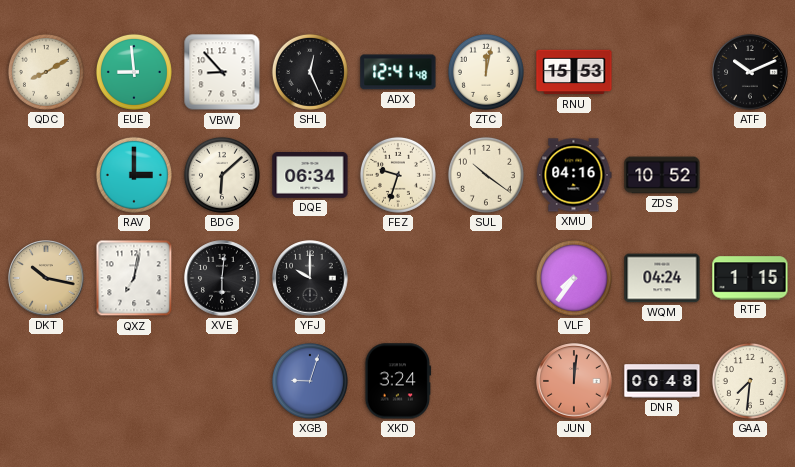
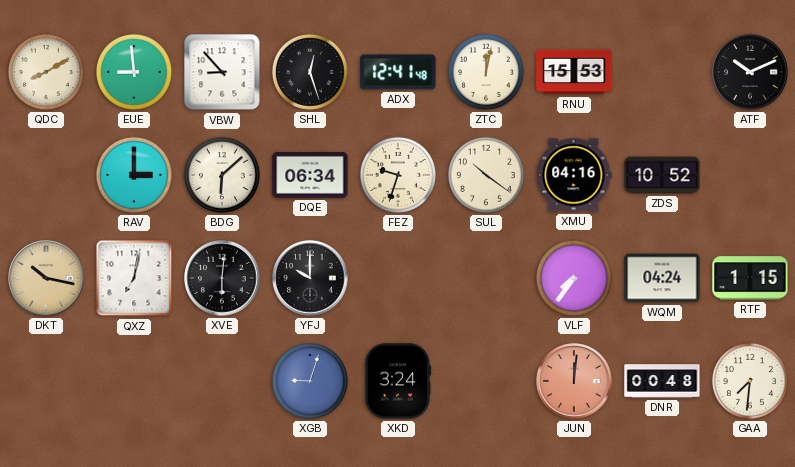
SHL: 12:26 -> 12:27 (310, 72)
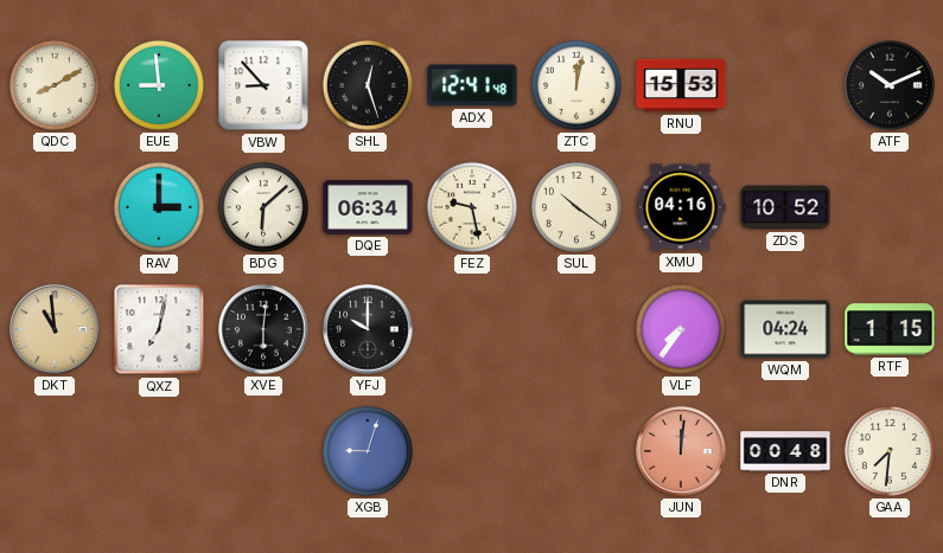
FEZ: 9:33 -> 9:28 (472, 207)
DKT: 10:17 -> 10:59 (55, 329)
XKD: 3:24 -> none (398, 381)
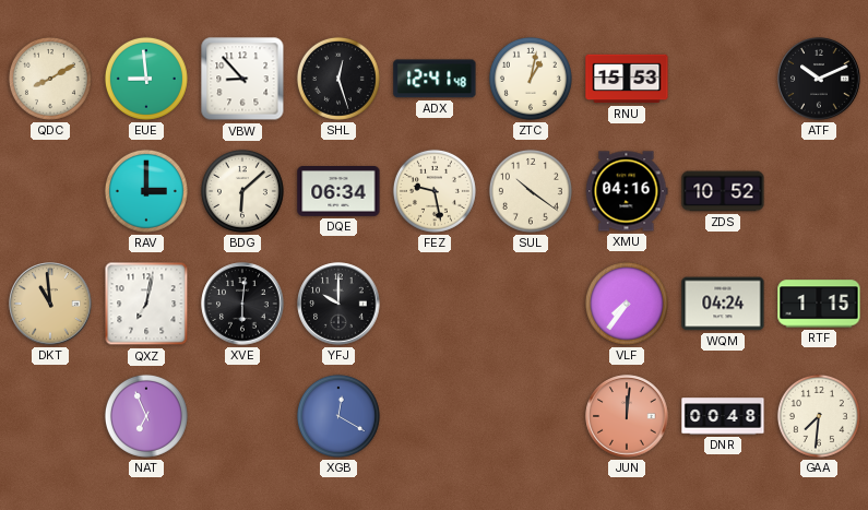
ZTC: 12:02 -> 1:02 (531, 79)
NAT: none -> 6:56 (146, 416)
XGB: 9:03 -> 12:20 (338, 416)
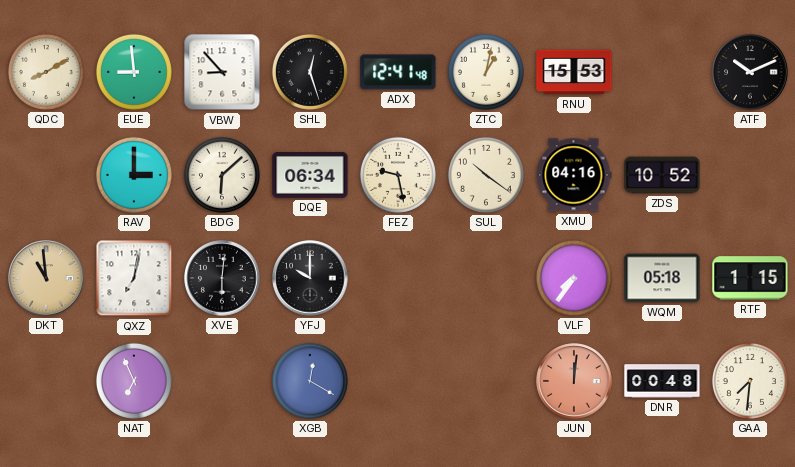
WQM: 04:24 -> 05:18 (662, 278)
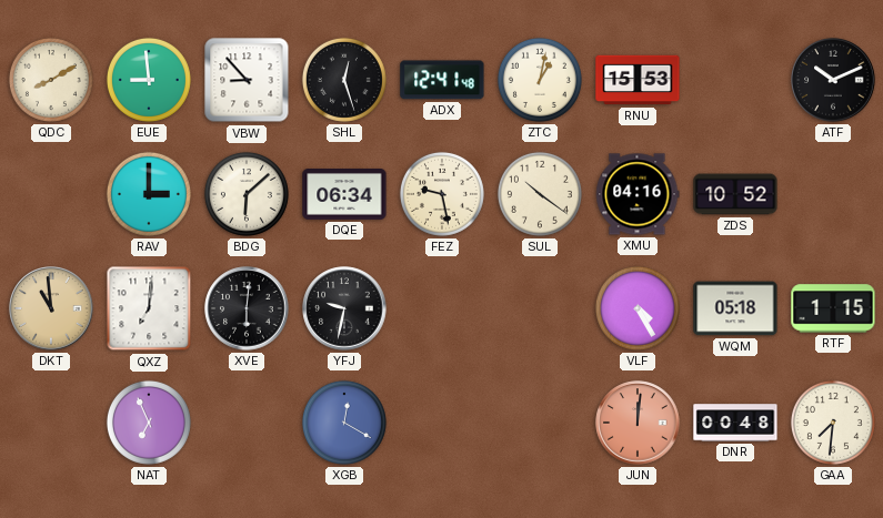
QXZ: 7:02 -> 7:01 (149, 308)
YFJ: 10:00 -> 9:32 (344, 308)
VLF: 7:36 -> 4:25 (638, 308)
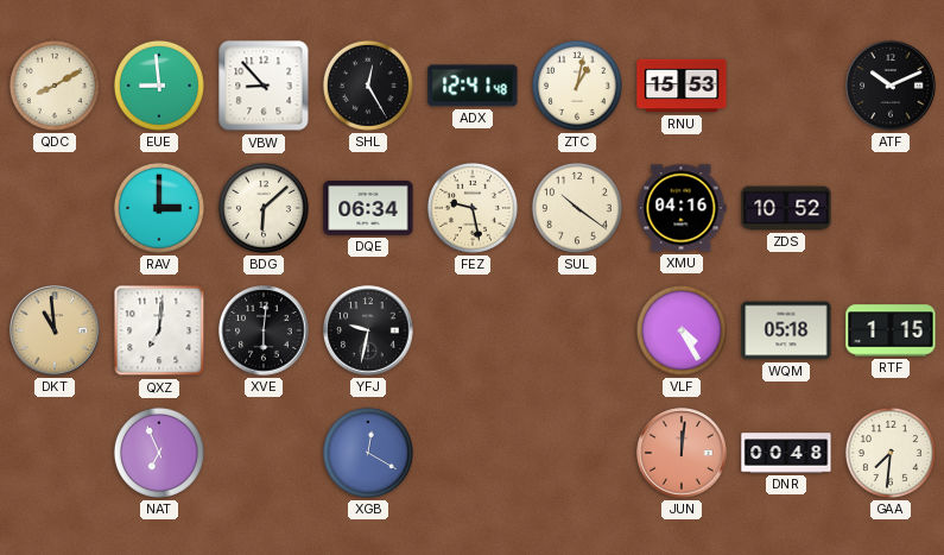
SHL: 12:27 -> 12:25 (368, 86)
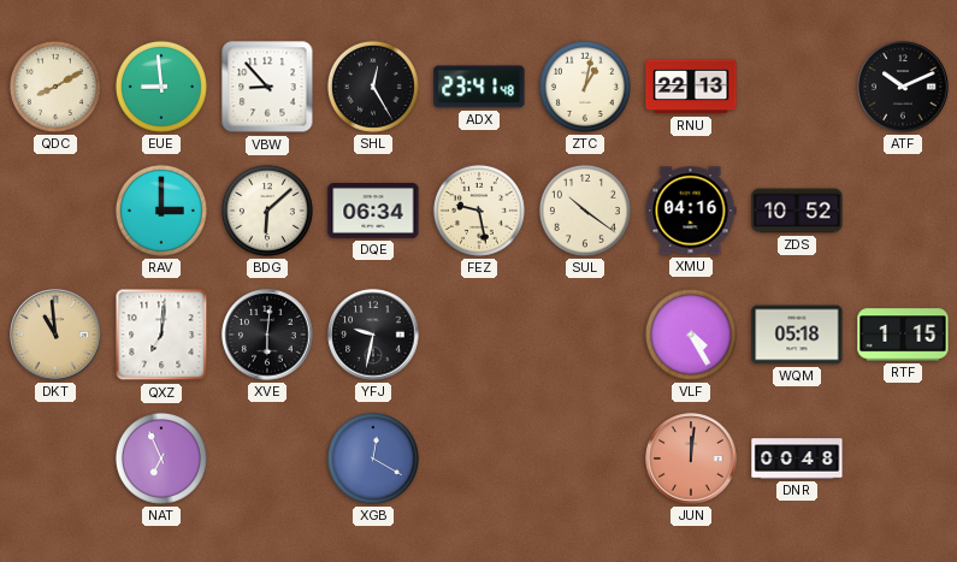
ADX: 12:41 -> 23:41 (479, 87)
RNU: 15:53 -> 22:13 (691, 87)
GAA: 7:31 -> none (891, 453)
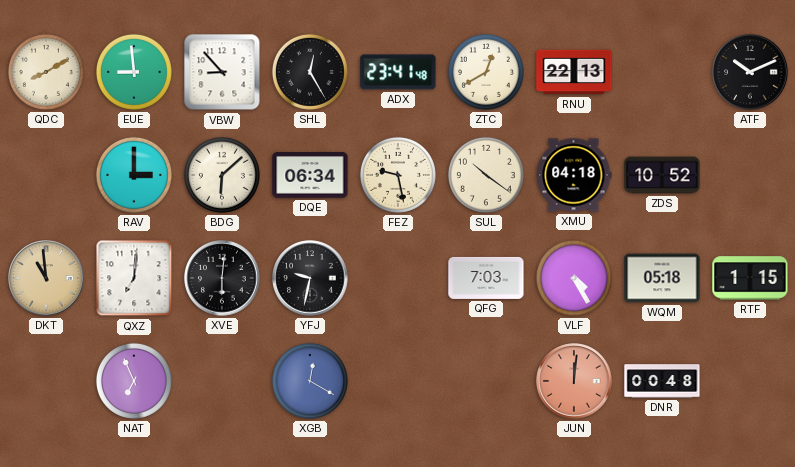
ZTC: 1:02 -> 12:40 (486, 72)
XMU: 04:16 -> 04:18 (574, 175)
QFG: none -> 7:03 (486, 278)
